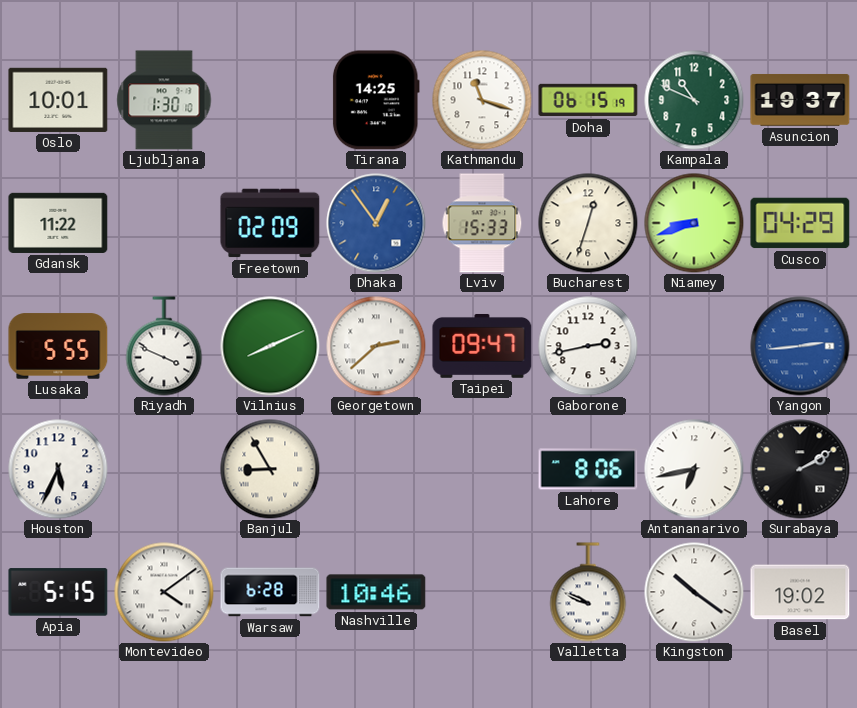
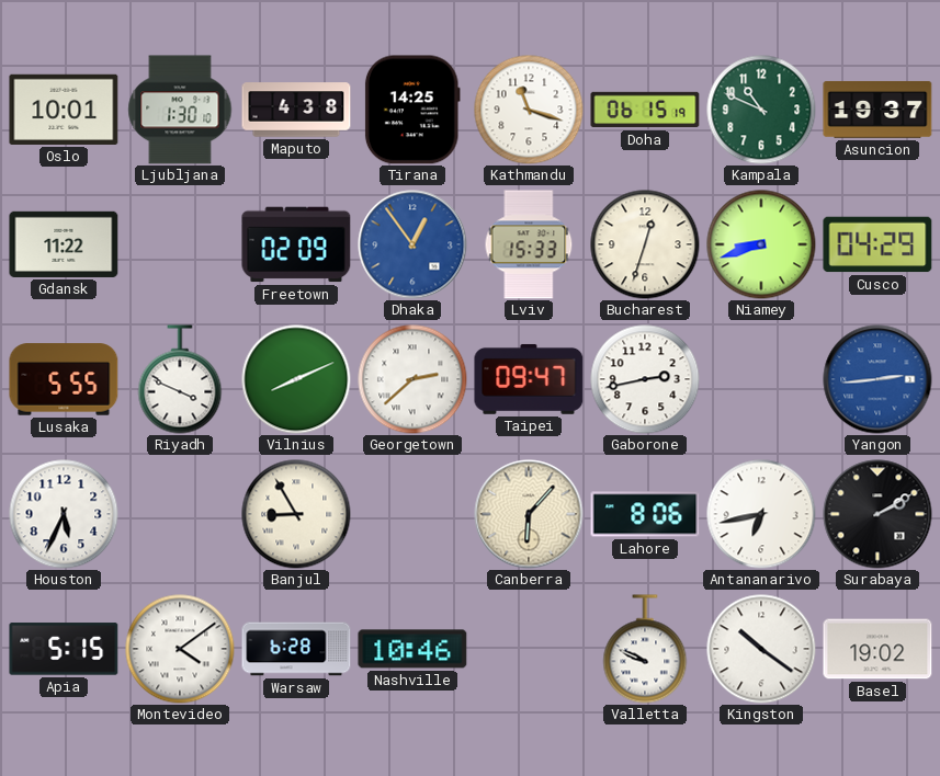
Maputo: none -> 4:38 (296, 110)
Canberra: none -> 6:07 (529, 514)
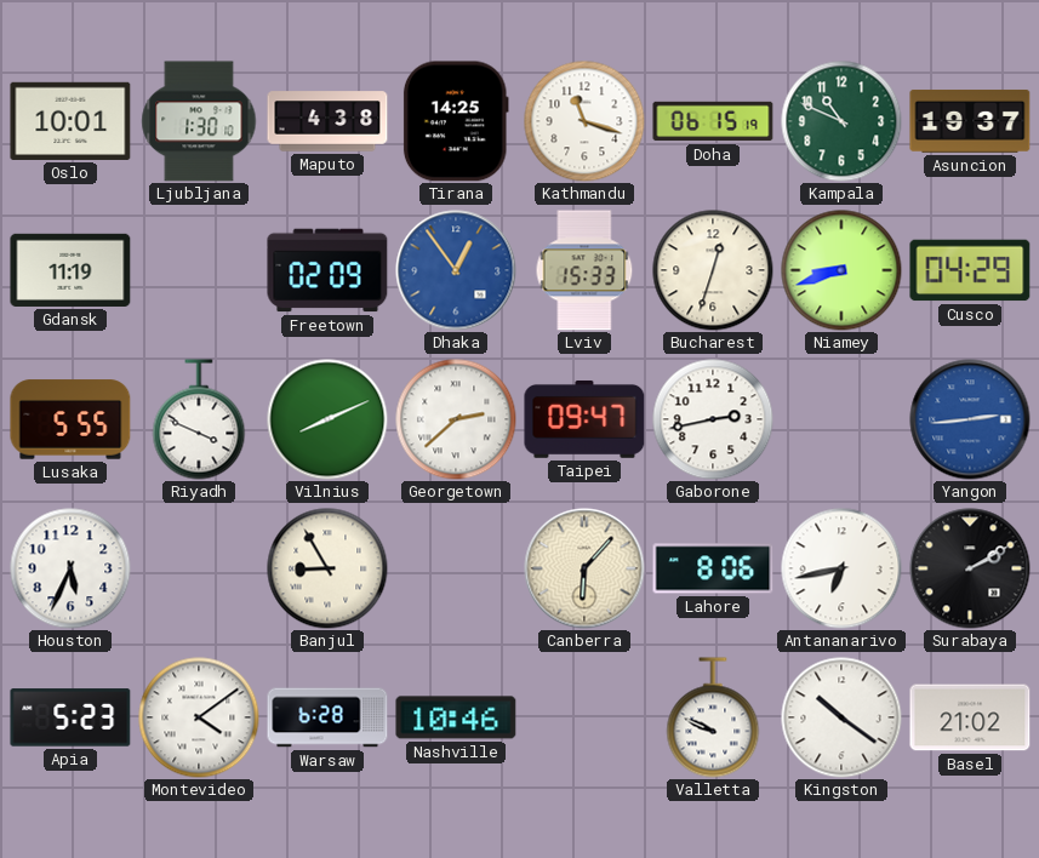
Gdansk: 11:22 -> 11:19 (70, 270)
Apia: 5:15 -> 5:23 (70, 717)
Basel: 19:02 -> 21:02 (970, 717)
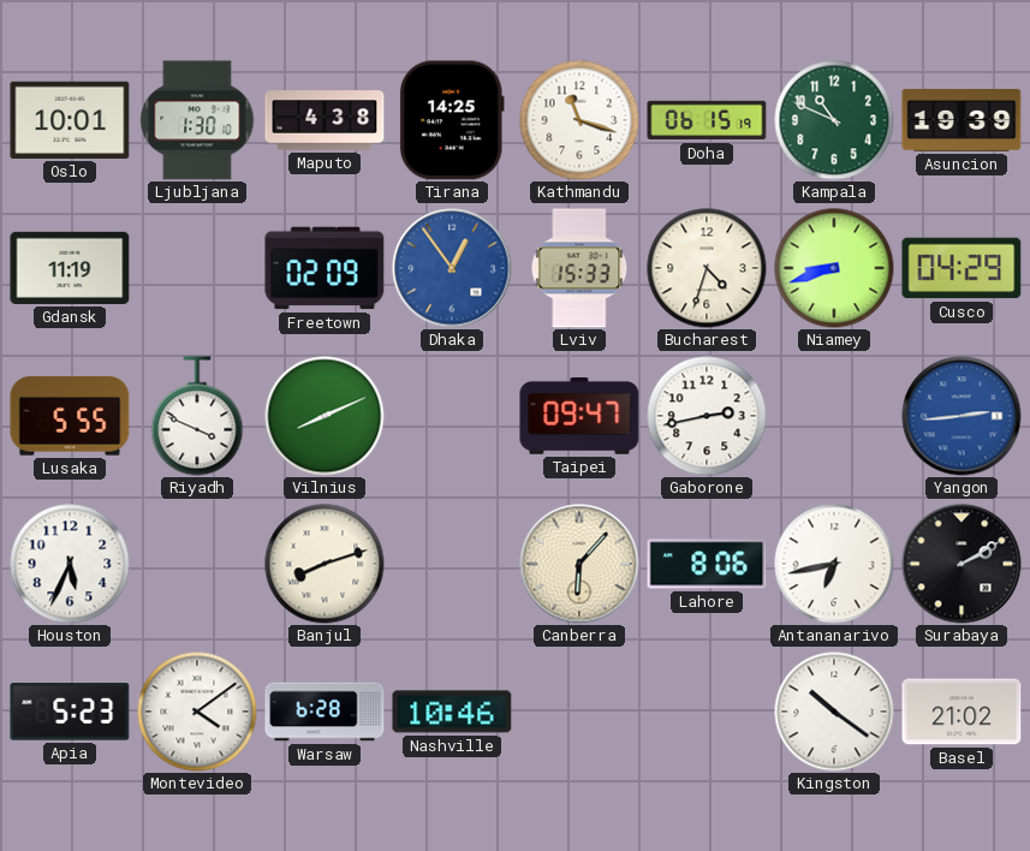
Asuncion: 19:37 -> 19:39 (961, 120)
Bucharest: 12:33 -> 4:33 (707, 268)
Georgetown: 2:38 -> none (456, 419)
Banjul: 8:55 -> 8:12 (325, 564)
Valletta: 9:49 -> none (713, 717)
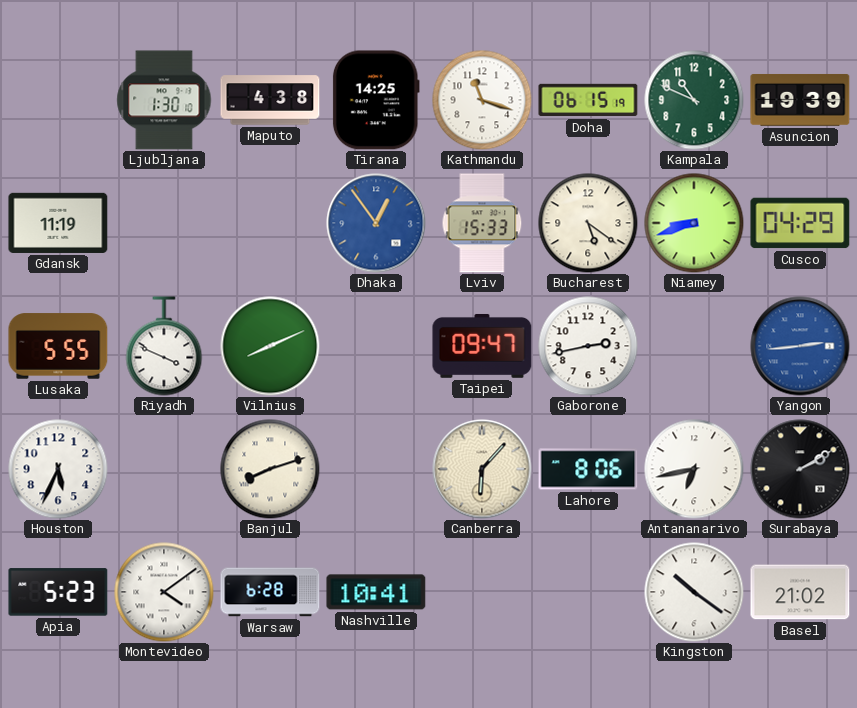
Oslo: 10:01 -> none (70, 120)
Freetown: 02:09 -> none (325, 268)
Bucharest: 4:33 -> 5:21 (588, 223)
Nashville: 10:46 -> 10:41 (376, 592)
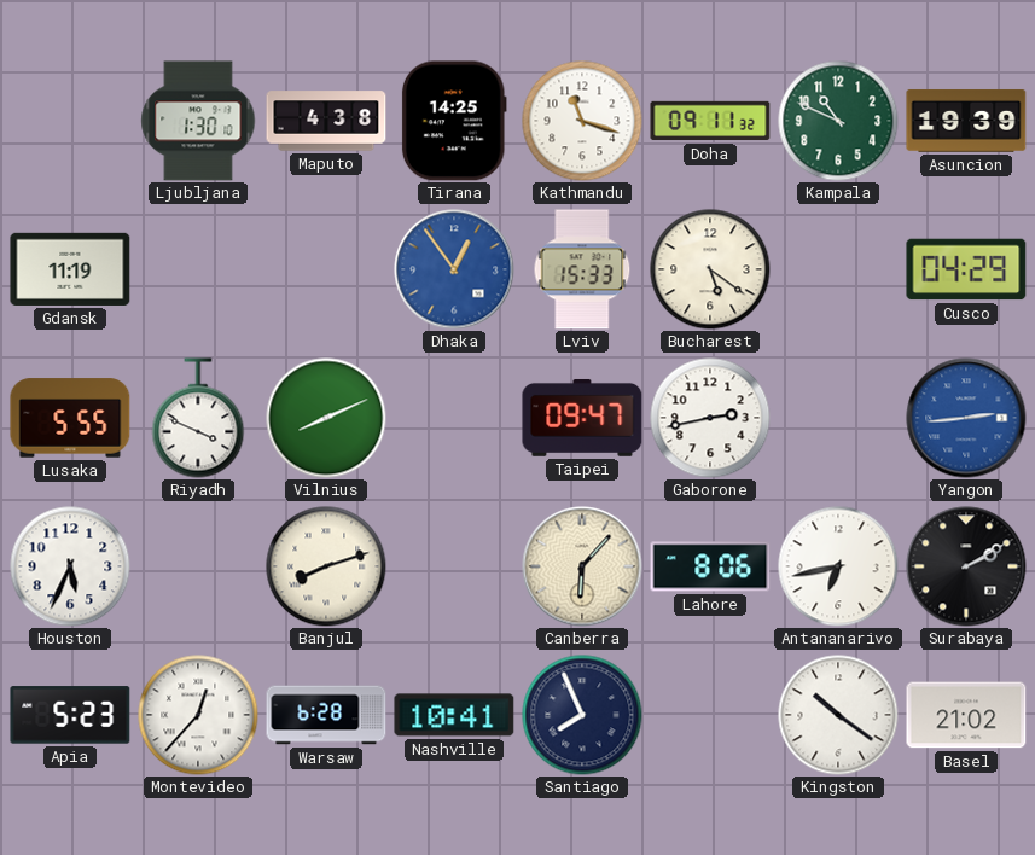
Doha: 06:15 -> 09:11 (710, 121)
Niamey: 8:42 -> none (694, 223)
Montevideo: 4:09 -> 12:37 (198, 715)
Santiago: none -> 7:56 (582, 715)
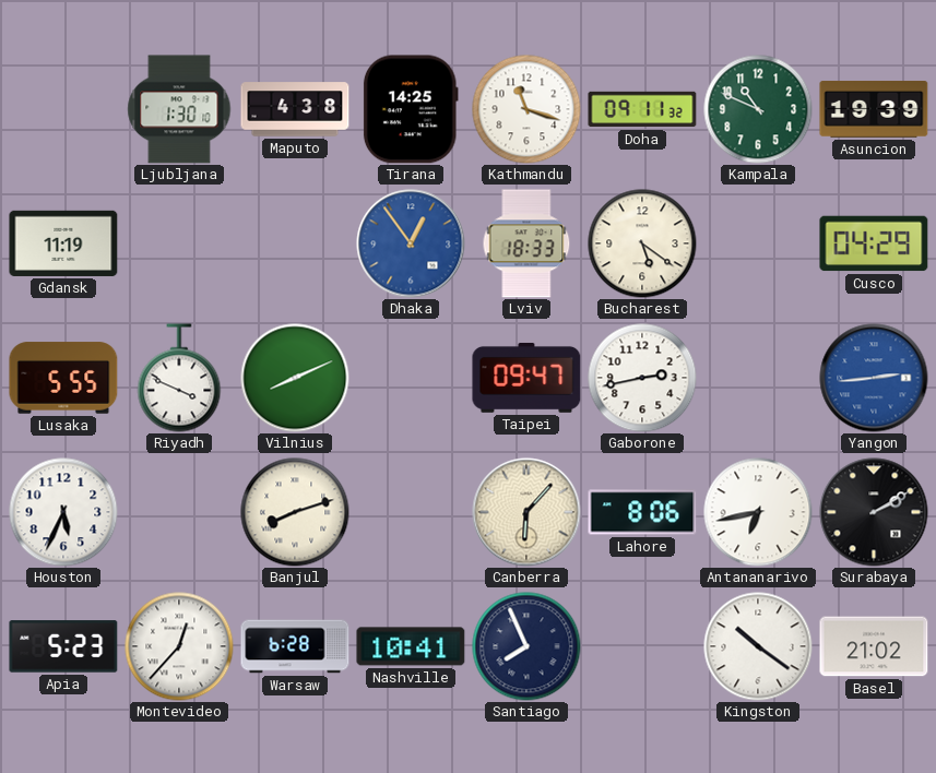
Lviv: 15:33 -> 18:33 (526, 243)
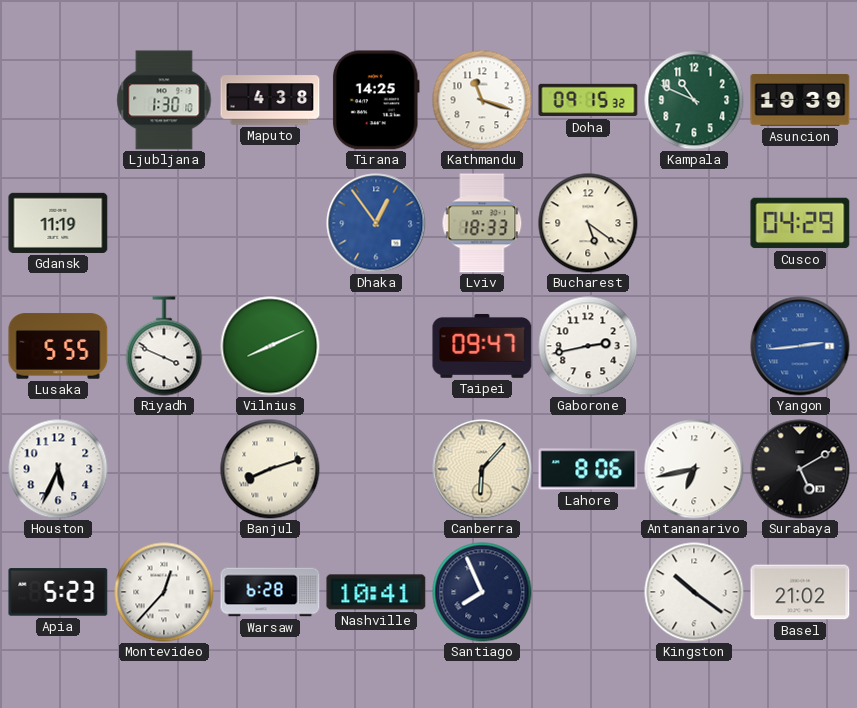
Doha: 09:11 -> 09:15 (588, 100)
Surabaya: 2:10 -> 5:10 (800, 469)
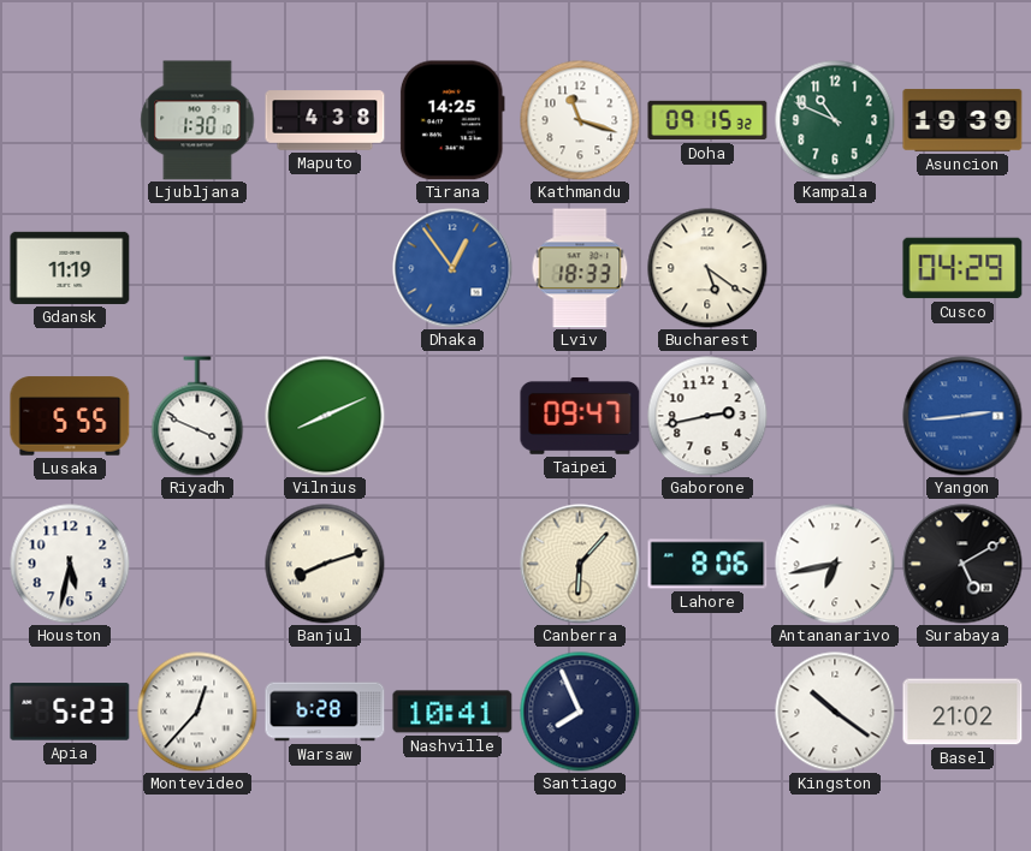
Houston: 5:34 -> 5:32 (70, 564)
